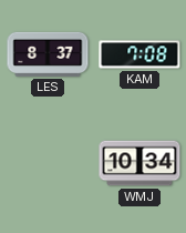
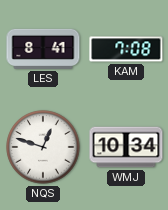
LES: 8:37 -> 8:41 (43, 49)
NQS: none -> 12:48 (43, 147)
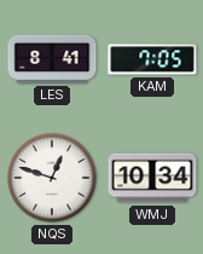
KAM: 7:08 -> 7:05 (152, 59)
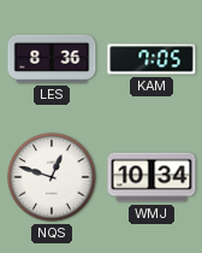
LES: 8:41 -> 8:36 (52, 59)
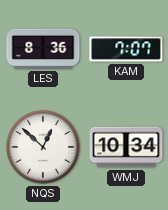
KAM: 7:05 -> 7:07 (126, 49)
NQS: 12:48 -> 12:52 (43, 147)
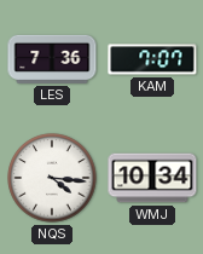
LES: 8:36 -> 7:36 (52, 59)
NQS: 12:52 -> 4:16 (52, 178)
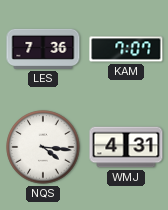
WMJ: 10:34 -> 4:31 (126, 147)
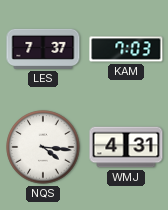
LES: 7:36 -> 7:37 (43, 49)
KAM: 7:07 -> 7:03 (126, 49)
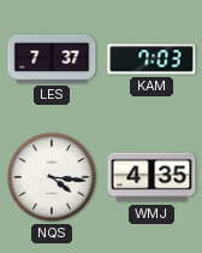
WMJ: 4:31 -> 4:35 (151, 177)
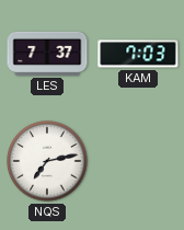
NQS: 4:16 -> 7:13 (47, 161)
WMJ: 4:35 -> none (151, 177)
